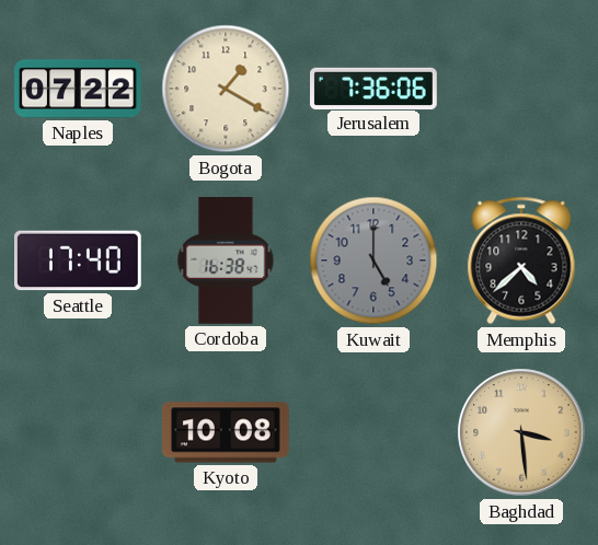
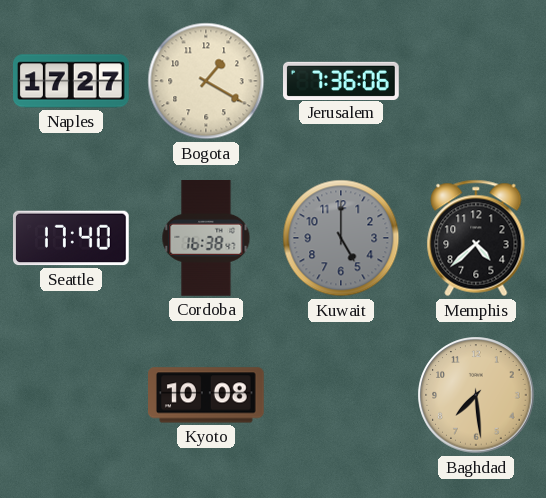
Naples: 07:22 -> 17:27 (72, 81)
Baghdad: 3:29 -> 7:29 (476, 395)
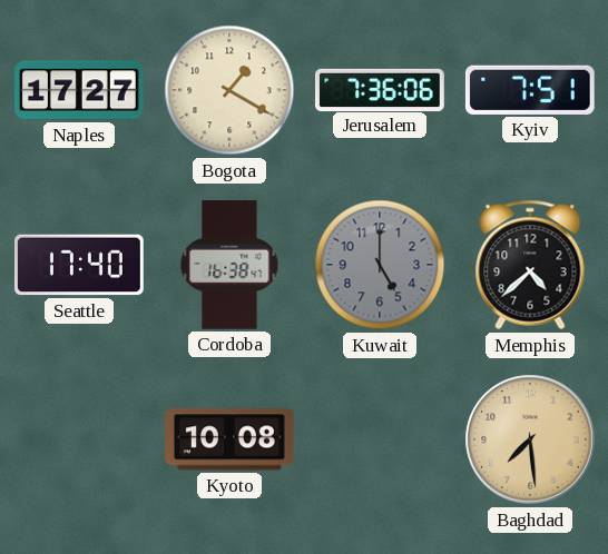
Kyiv: none -> 7:51 (530, 90)
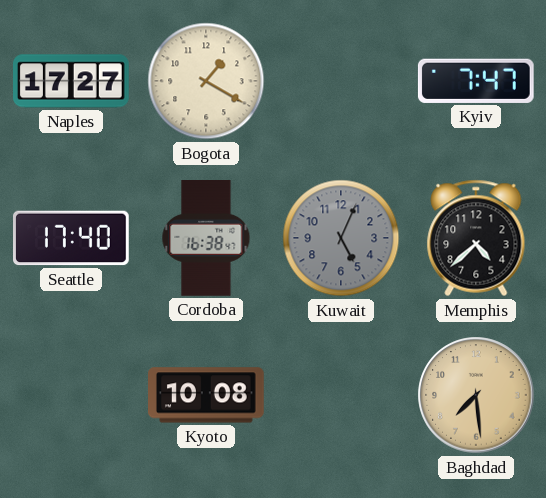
Jerusalem: 7:36 -> none (380, 89)
Kyiv: 7:51 -> 7:47 (476, 81)
Kuwait: 5:00 -> 5:04 (341, 238)
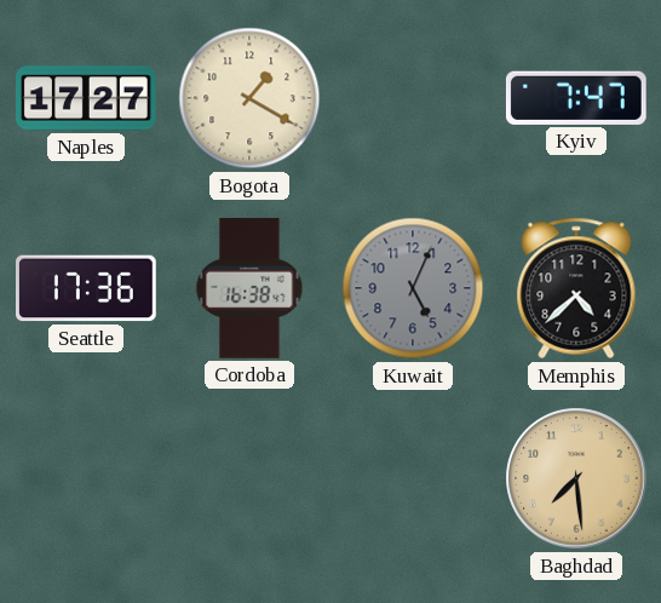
Seattle: 17:40 -> 17:36 (87, 288)
Kyoto: 10:08 -> none (207, 395)
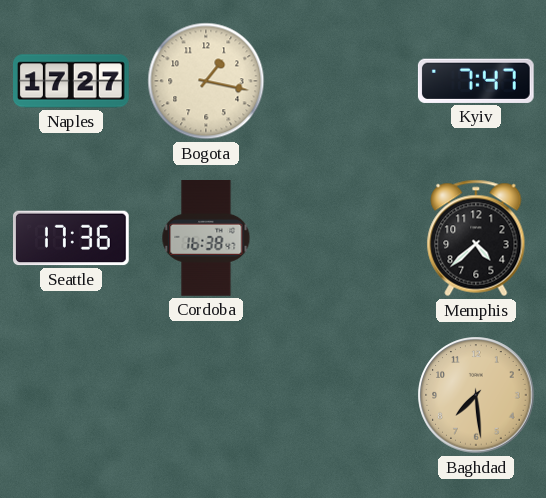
Bogota: 1:20 -> 1:17 (206, 81)
Kuwait: 5:04 -> none (413, 288)
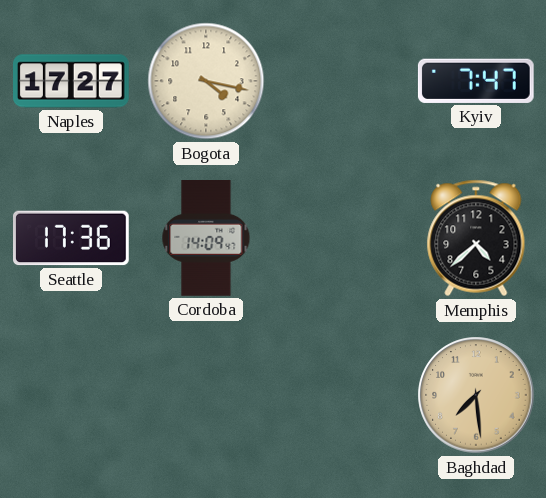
Bogota: 1:17 -> 4:17 (206, 81)
Cordoba: 16:38 -> 14:09 (206, 239)
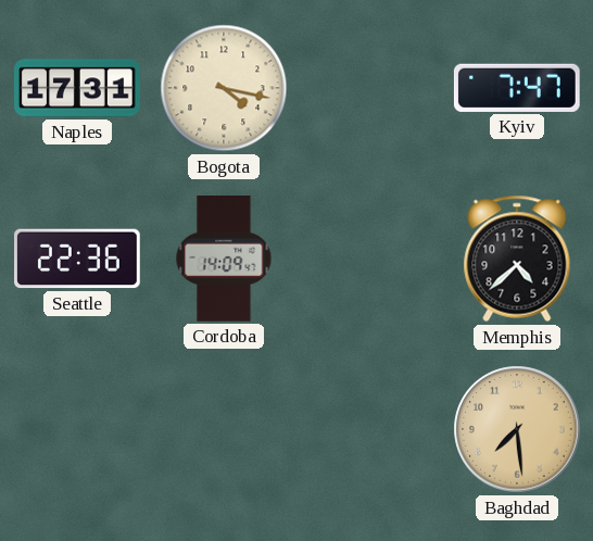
Naples: 17:27 -> 17:31 (78, 88)
Seattle: 17:36 -> 22:36 (78, 259)
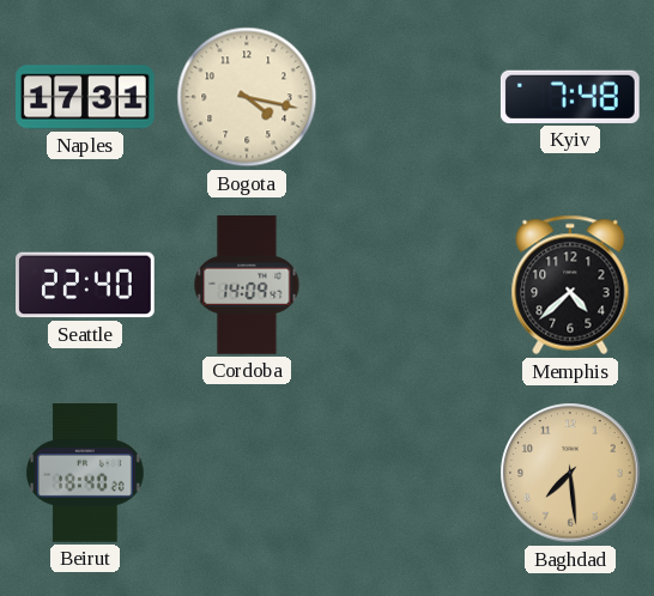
Kyiv: 7:47 -> 7:48 (570, 97)
Seattle: 22:36 -> 22:40 (86, 285)
Beirut: none -> 18:40 (85, 474)
